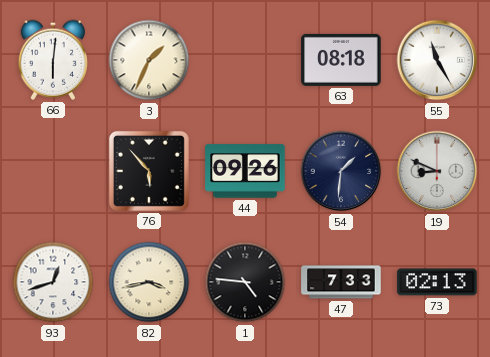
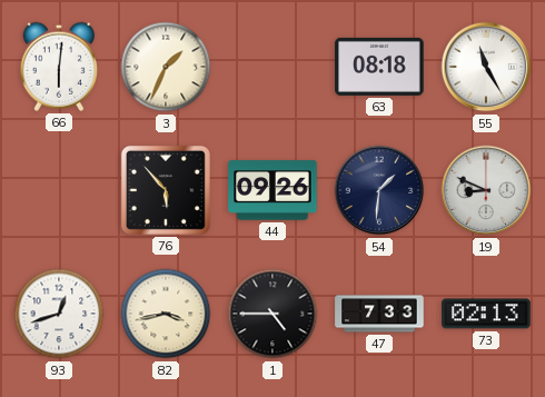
1: 4:46 -> 4:45 (272, 314)
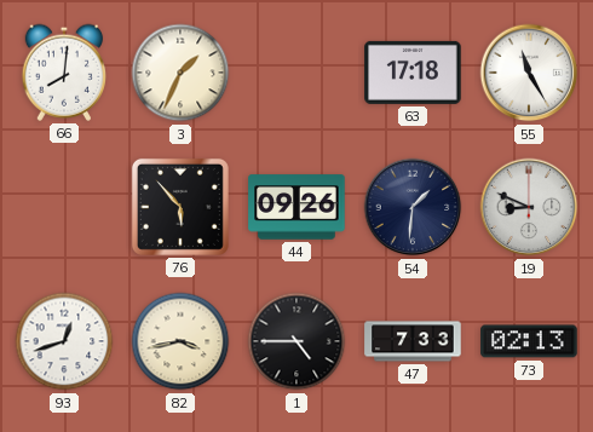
66: 6:01 -> 8:01 (63, 73)
63: 08:18 -> 17:18 (413, 73)
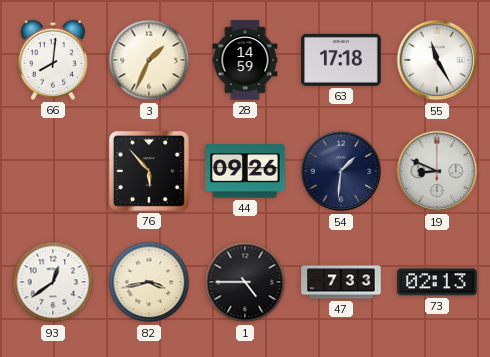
28: none -> 14:59 (245, 60)
93: 12:42 -> 12:39 (53, 282)
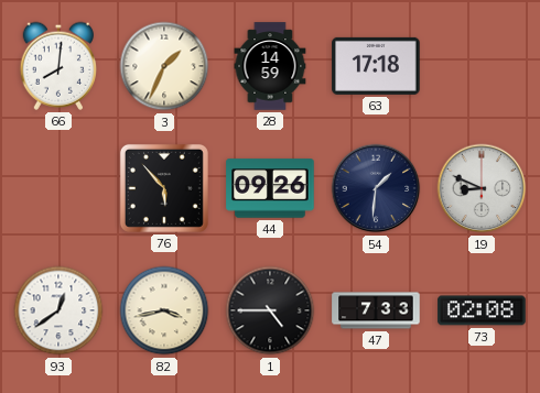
55: 11:25 -> none (437, 60)
73: 02:13 -> 02:08 (482, 310)
